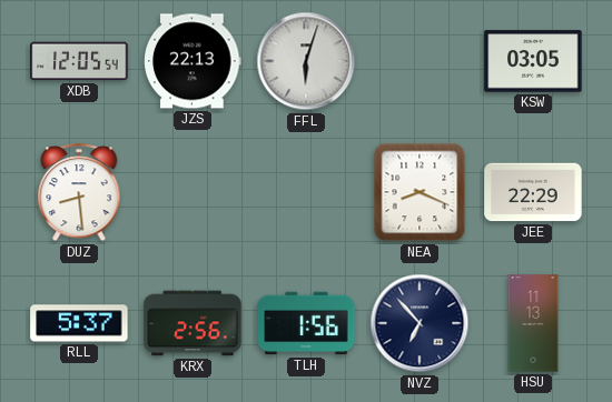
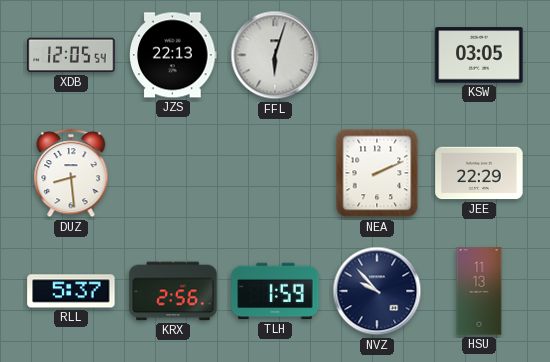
NEA: 8:19 -> 2:11 (377, 173)
TLH: 1:56 -> 1:59 (275, 291)
NVZ: 6:53 -> 9:53 (377, 291)
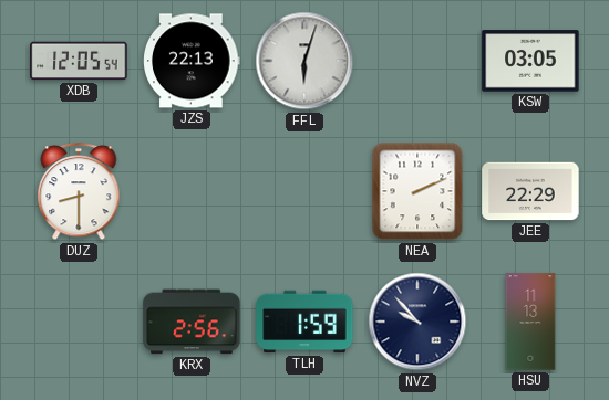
DUZ: 8:29 -> 8:30 (79, 192)
RLL: 5:37 -> none (71, 291)
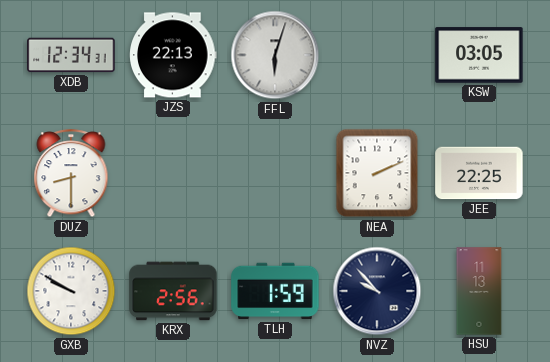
XDB: 12:05 -> 12:34 (71, 55)
JEE: 22:29 -> 22:25 (479, 173)
GXB: none -> 9:50 (71, 291)
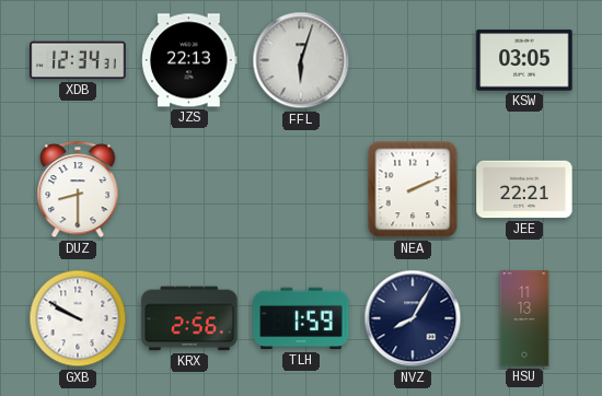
JEE: 22:25 -> 22:21 (524, 189)
NVZ: 9:53 -> 8:05 (413, 318)
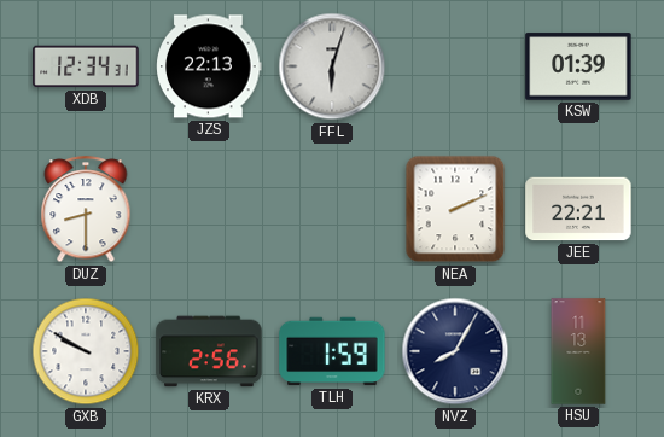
KSW: 03:05 -> 01:39 (578, 66)
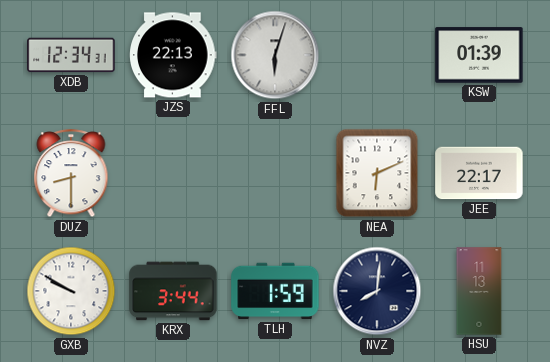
NEA: 2:11 -> 6:11 (377, 173)
JEE: 22:21 -> 22:17 (479, 173)
KRX: 2:56 -> 3:44 (173, 291)
NVZ: 8:05 -> 8:01 (377, 291)
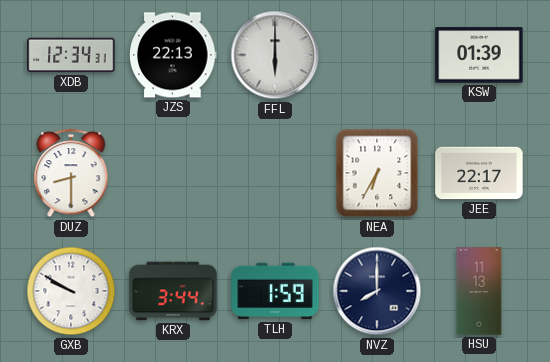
FFL: 6:03 -> 6:00 (275, 55)
NEA: 6:11 -> 6:35 (377, 173)
NVZ: 8:01 -> 8:00 (377, 291)
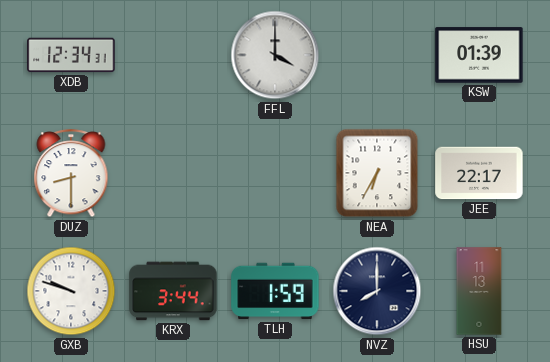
JZS: 22:13 -> none (173, 55)
FFL: 6:00 -> 4:00 (275, 55)
GXB: 9:50 -> 9:48 (71, 291)
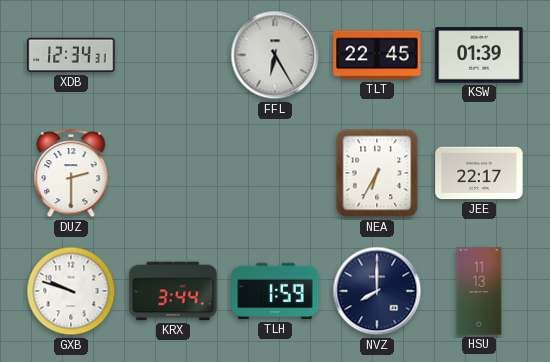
FFL: 4:00 -> 6:25 (275, 55)
TLT: none -> 22:45 (377, 55)
DUZ: 8:30 -> 2:30 (71, 174)
